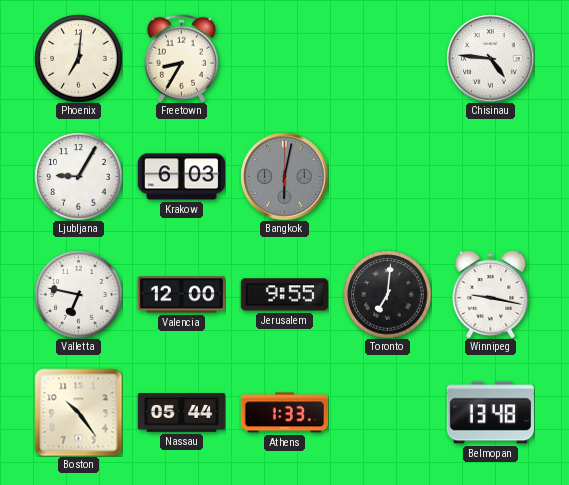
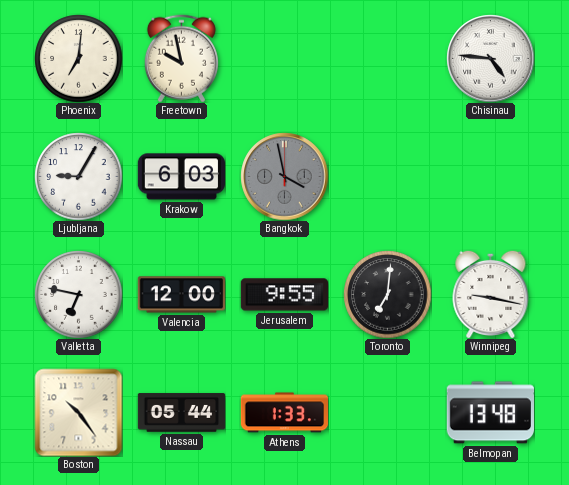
Freetown: 8:35 -> 9:58 (181, 58)
Bangkok: 6:02 -> 3:58 (284, 176)
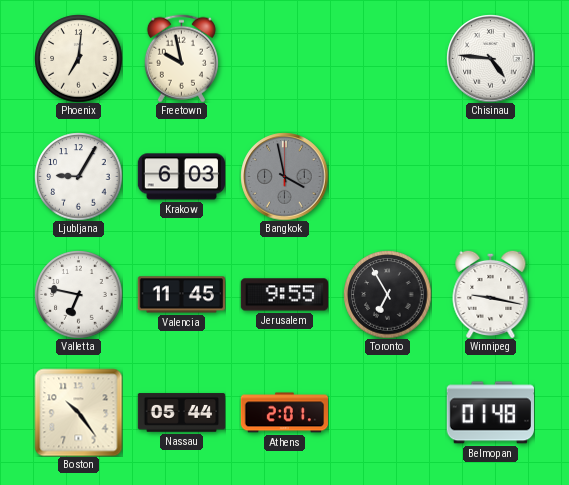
Valencia: 12:00 -> 11:45 (181, 295)
Toronto: 7:01 -> 6:55 (387, 294)
Athens: 1:33 -> 2:01 (284, 413)
Belmopan: 13:48 -> 01:48 (490, 413)
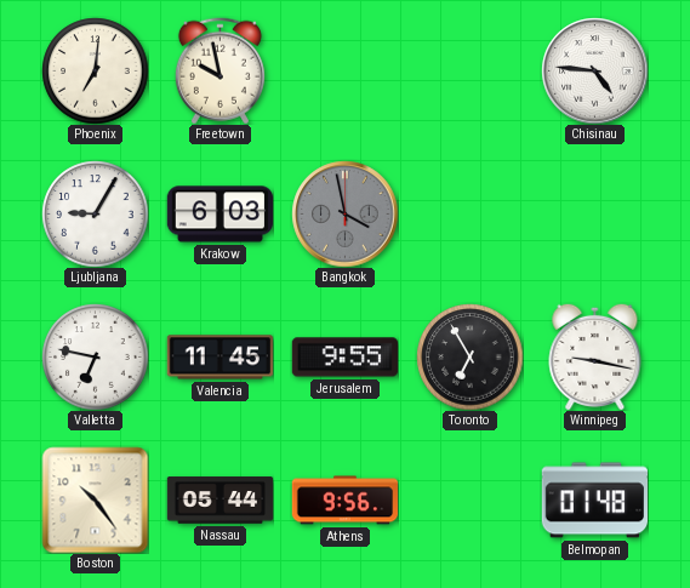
Athens: 2:01 -> 9:56 (344, 501)
